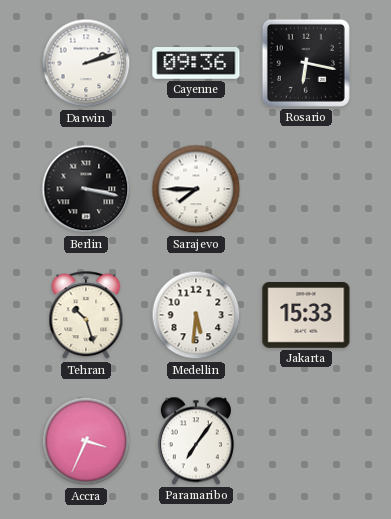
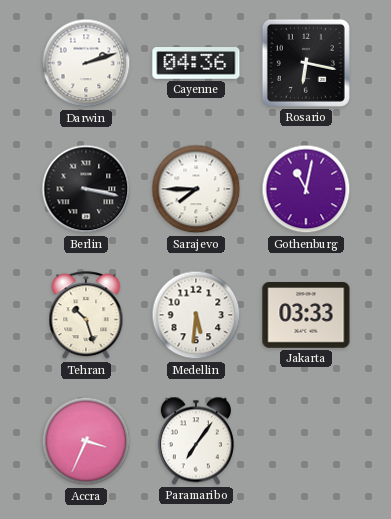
Cayenne: 09:36 -> 04:36 (196, 63)
Gothenburg: none -> 11:02 (306, 189)
Jakarta: 15:33 -> 03:33 (306, 316)
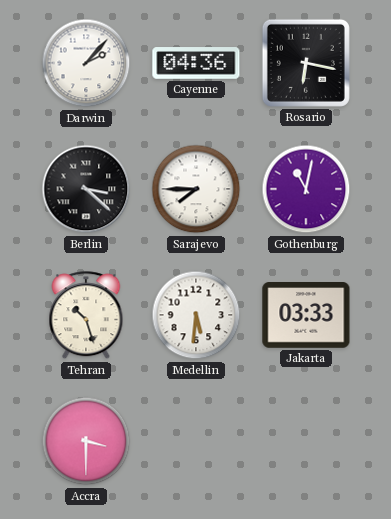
Darwin: 2:12 -> 2:07 (86, 63)
Berlin: 3:17 -> 3:22 (86, 189)
Accra: 3:34 -> 3:30 (86, 441)
Paramaribo: 7:06 -> none (196, 441)
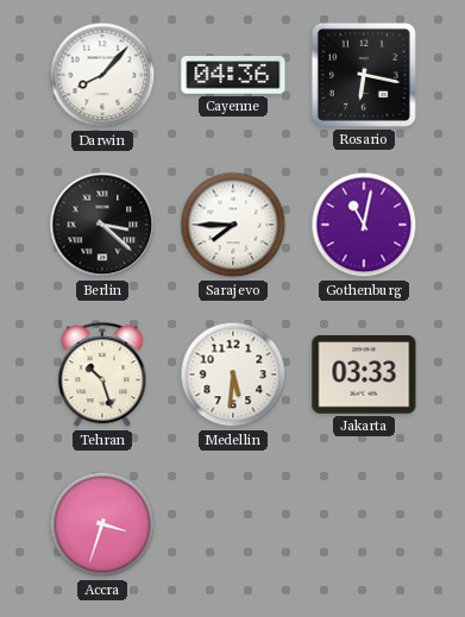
Darwin: 2:07 -> 8:07 (102, 75)
Accra: 3:30 -> 3:33 (102, 524)
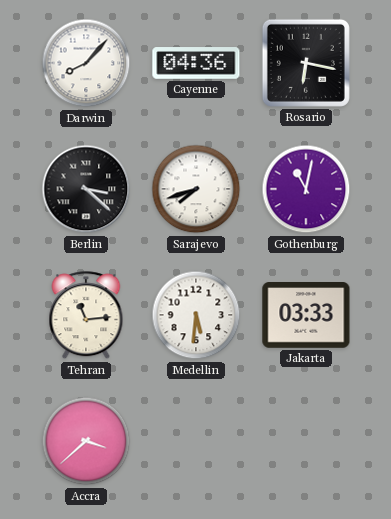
Sarajevo: 7:45 -> 7:42 (196, 189)
Tehran: 10:27 -> 11:14 (86, 316)
Accra: 3:33 -> 3:38 (86, 441)
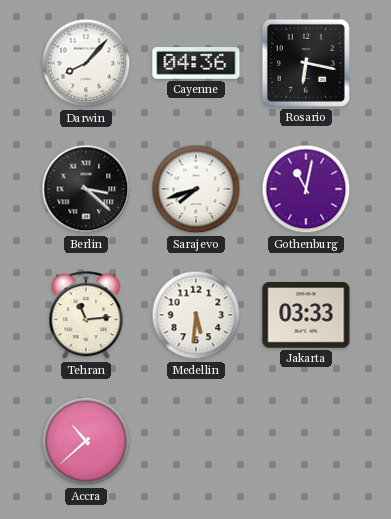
Accra: 3:38 -> 10:38 (86, 441)
